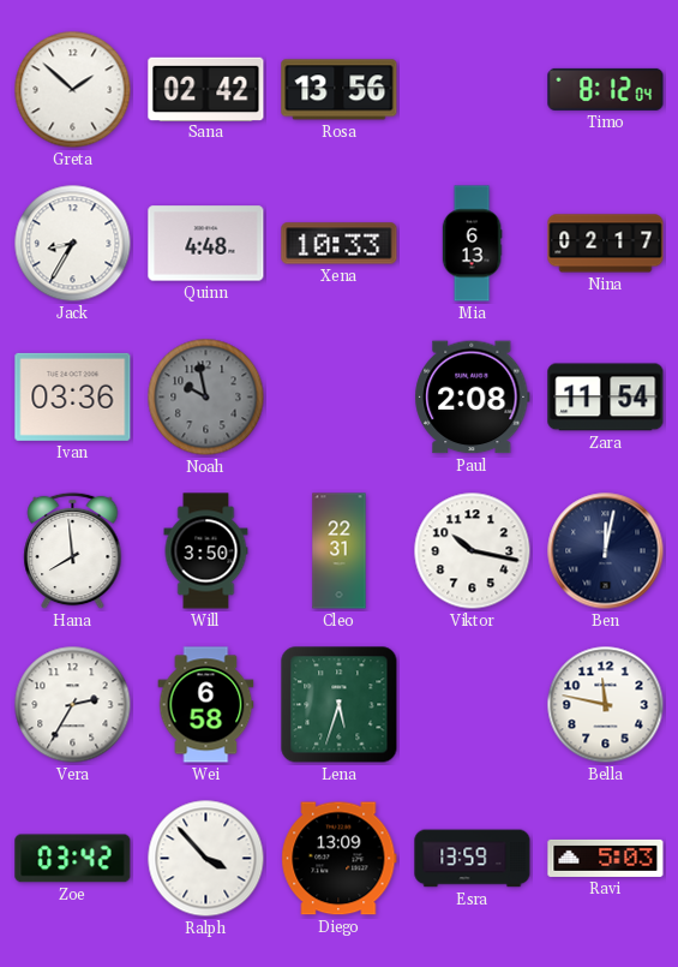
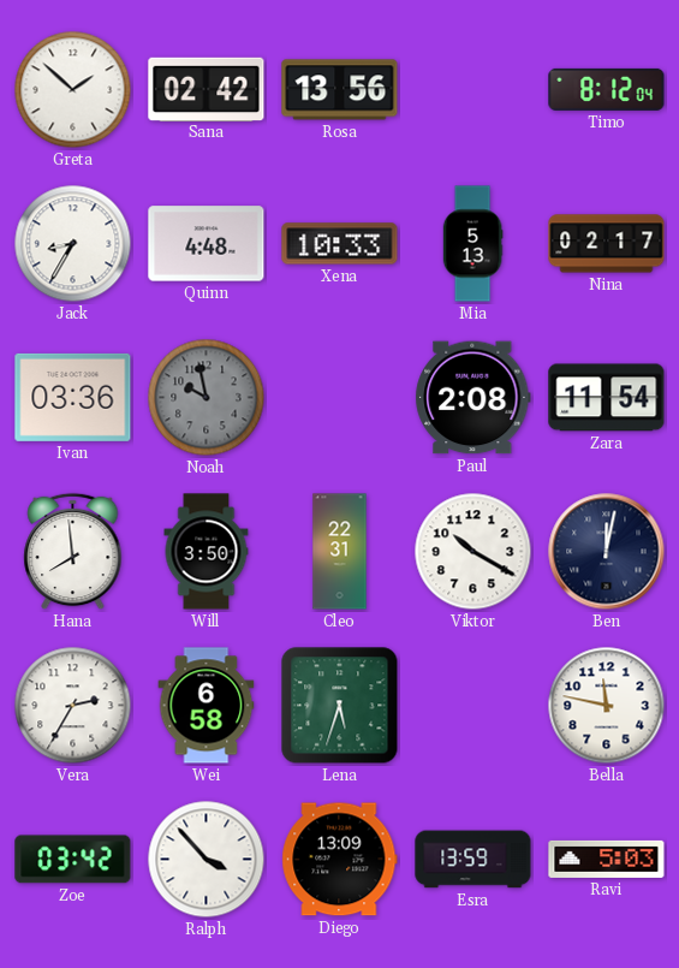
Mia: 6:13 -> 5:13 (472, 244)
Viktor: 10:17 -> 10:20 (473, 552)
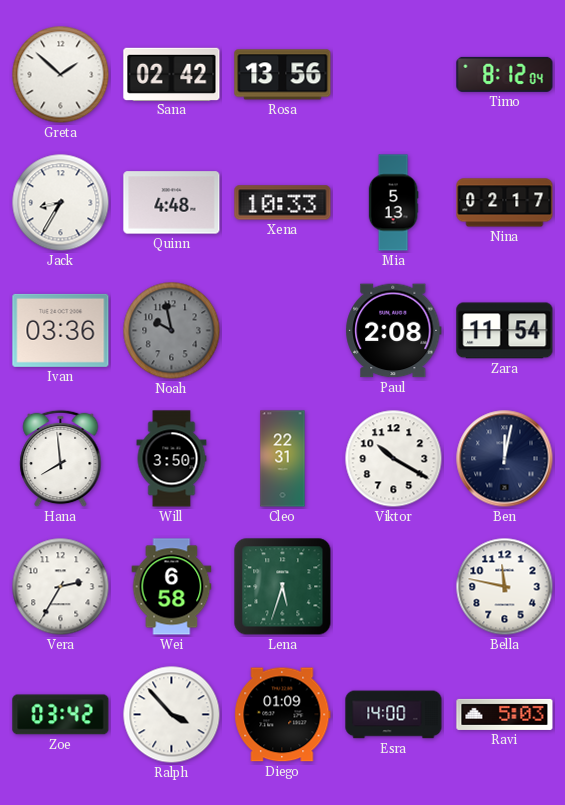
Diego: 13:09 -> 01:09 (283, 715)
Esra: 13:59 -> 14:00 (394, 715)
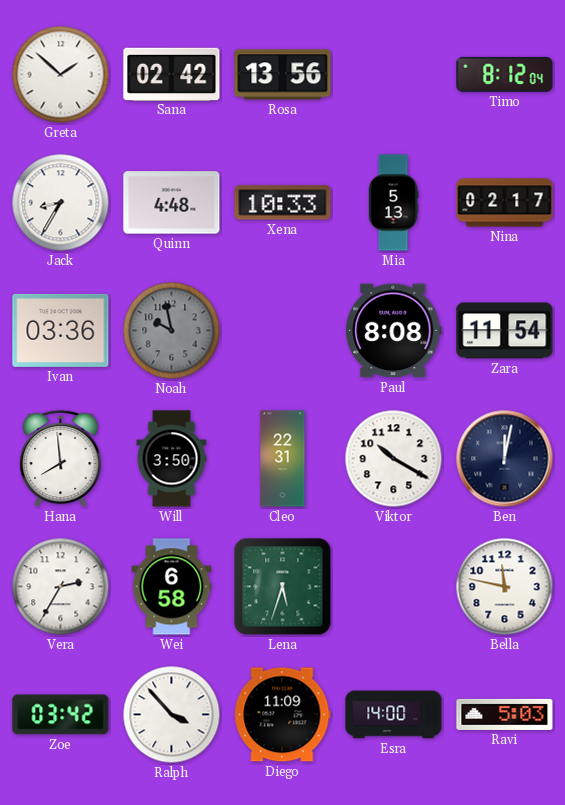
Paul: 2:08 -> 8:08 (394, 331)
Diego: 01:09 -> 11:09 (283, 715)
